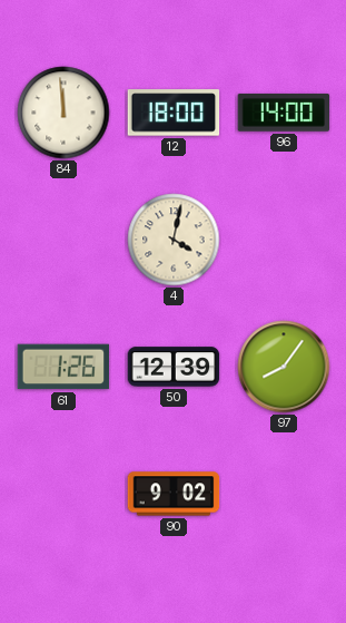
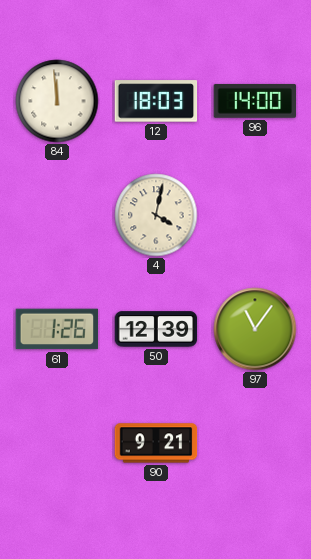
12: 18:00 -> 18:03 (156, 101)
97: 8:06 -> 11:06 (255, 329)
90: 9:02 -> 9:21 (156, 443)
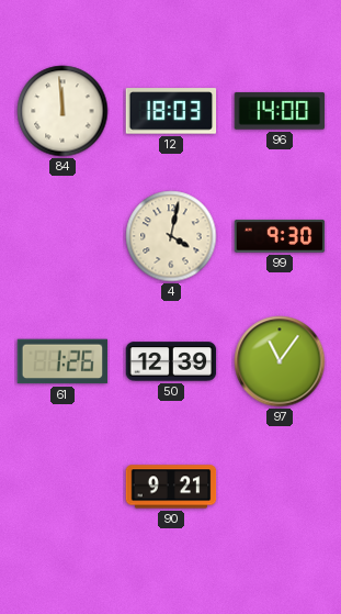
99: none -> 9:30 (280, 236)
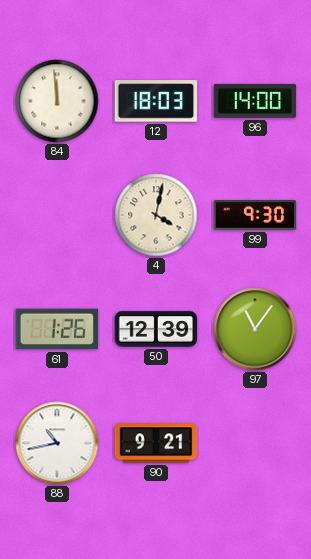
88: none -> 10:43 (57, 443)
